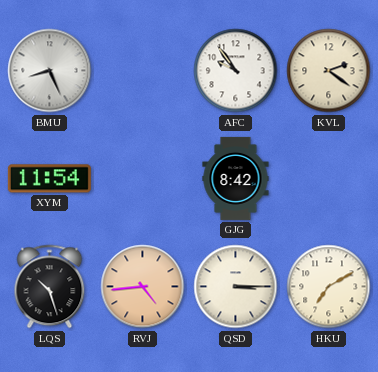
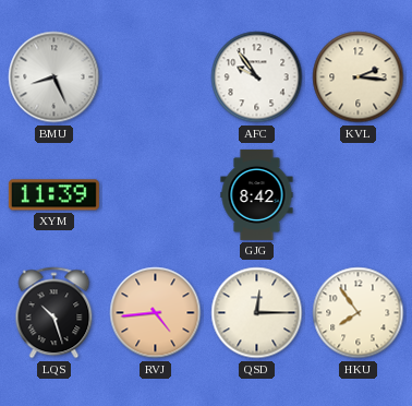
KVL: 2:21 -> 2:16 (359, 77)
XYM: 11:54 -> 11:39 (53, 195)
QSD: 3:15 -> 12:15 (257, 313)
HKU: 7:10 -> 7:54 (359, 313)
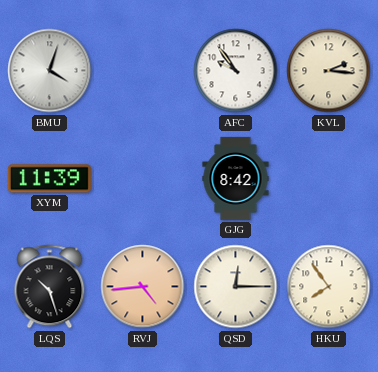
BMU: 8:26 -> 4:03 (50, 71)
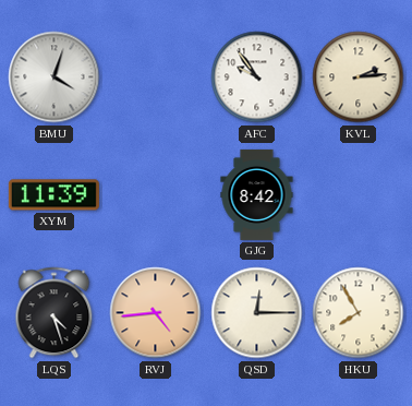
KVL: 2:16 -> 2:14 (359, 77)
LQS: 10:27 -> 4:27 (54, 313)
HKU: 7:54 -> 7:55 (359, 313)
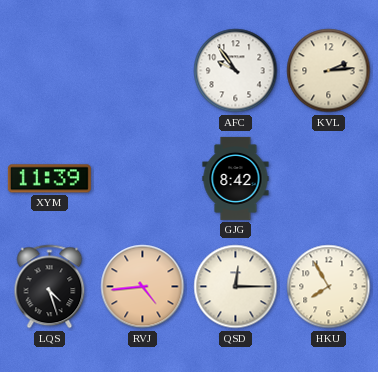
BMU: 4:03 -> none (54, 77)
